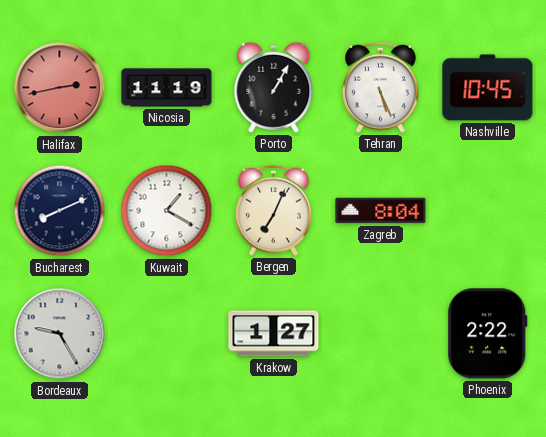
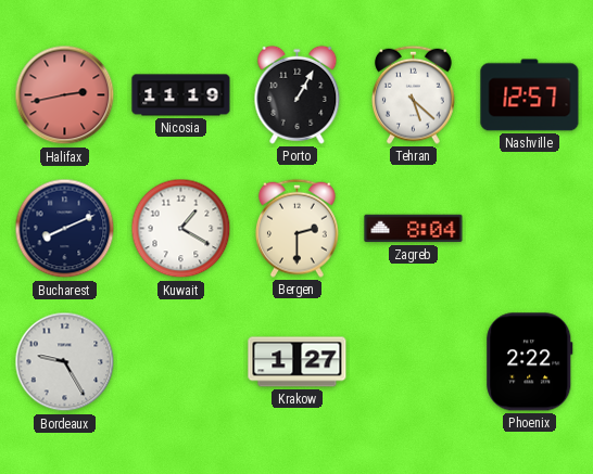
Tehran: 5:26 -> 5:22 (413, 94)
Nashville: 10:45 -> 12:57 (530, 95)
Bergen: 7:04 -> 2:30 (296, 228)
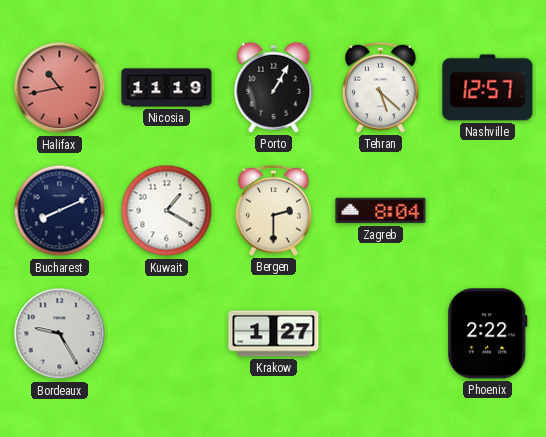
Halifax: 2:43 -> 10:43 (60, 88)
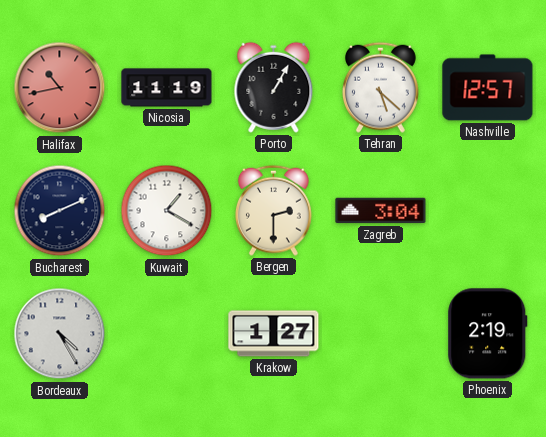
Zagreb: 8:04 -> 3:04 (381, 211)
Bordeaux: 9:25 -> 4:25 (60, 334)
Phoenix: 2:22 -> 2:19 (488, 334)
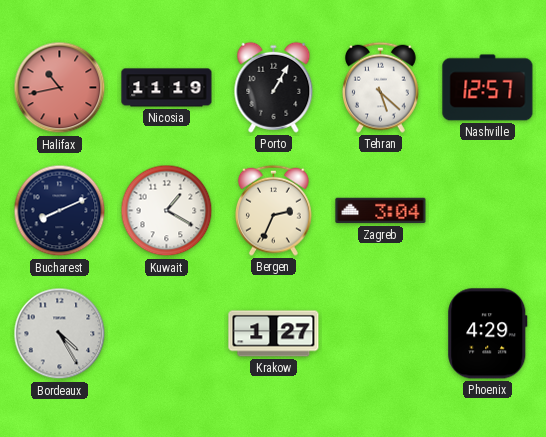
Bergen: 2:30 -> 2:34 (273, 210)
Phoenix: 2:19 -> 4:29 (488, 334)
